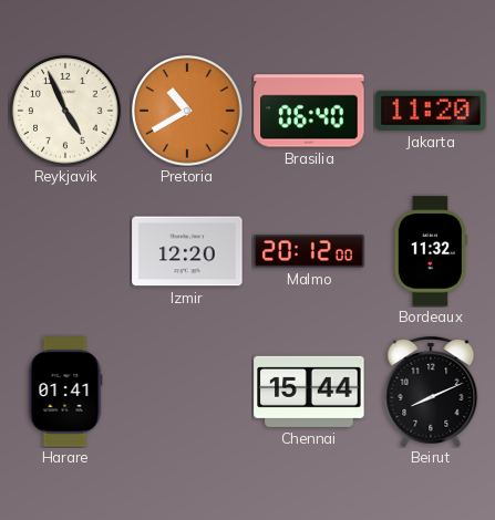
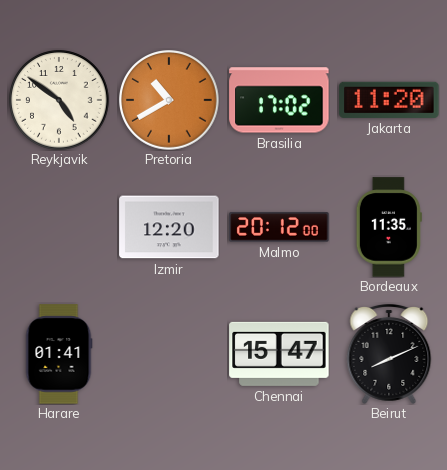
Reykjavik: 4:56 -> 4:51 (59, 100)
Brasilia: 06:40 -> 17:02 (279, 100)
Bordeaux: 11:32 -> 11:35 (389, 227)
Chennai: 15:44 -> 15:47 (279, 354)
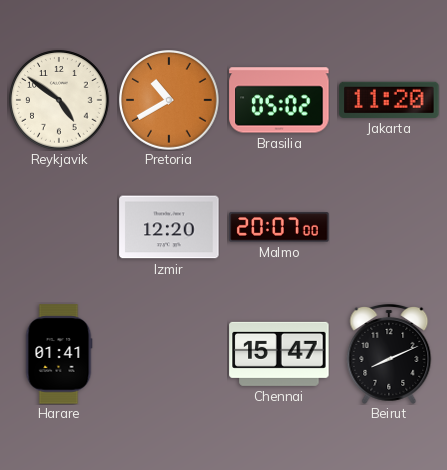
Brasilia: 17:02 -> 05:02 (279, 100)
Malmo: 20:12 -> 20:07 (279, 227)
Bordeaux: 11:35 -> none (389, 227)
